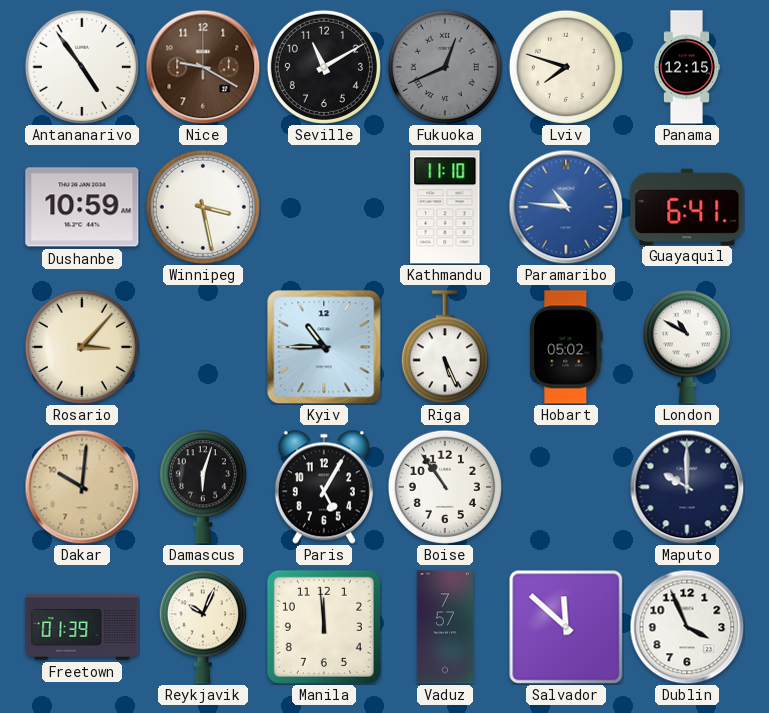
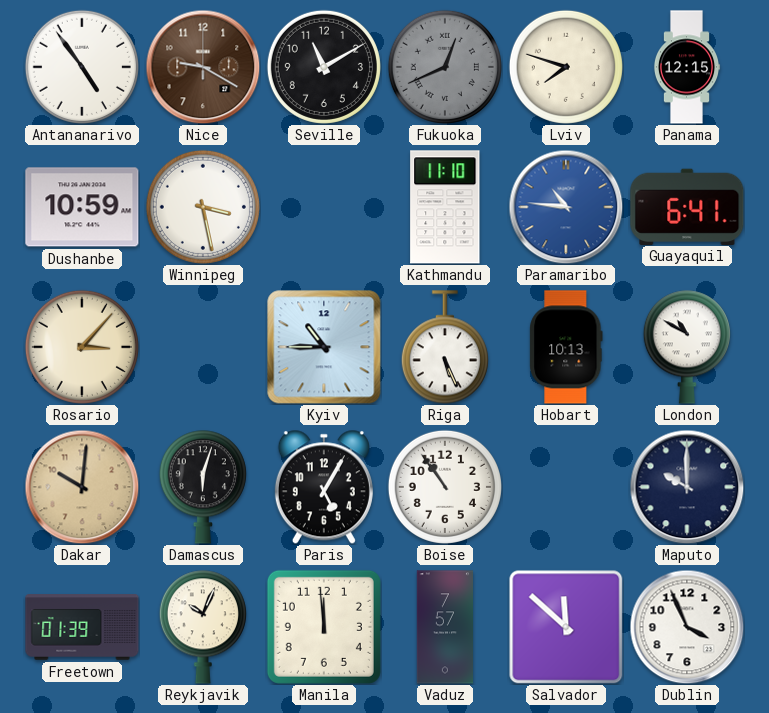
Hobart: 05:02 -> 10:13 (566, 347)
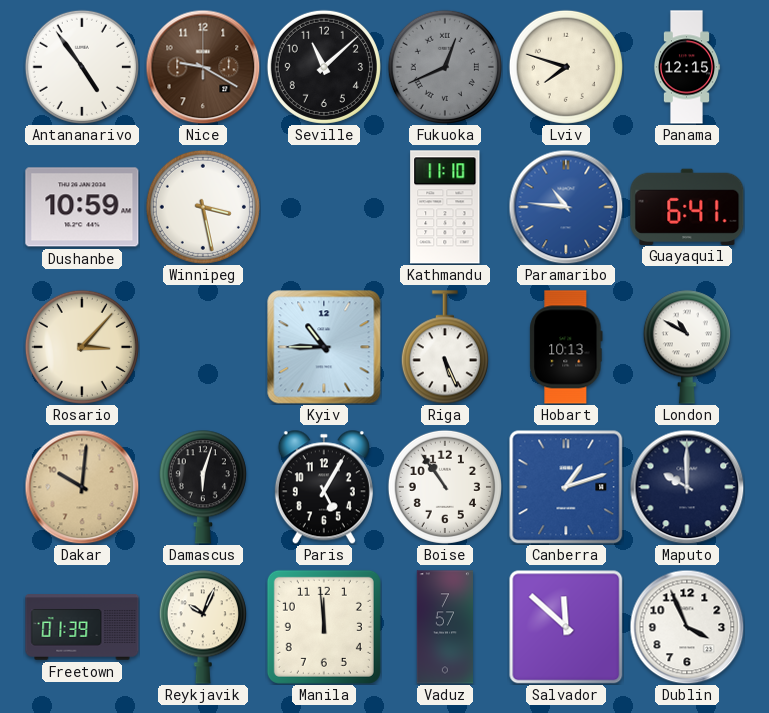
Seville: 11:10 -> 11:08 (324, 67)
Canberra: none -> 1:12 (566, 487)
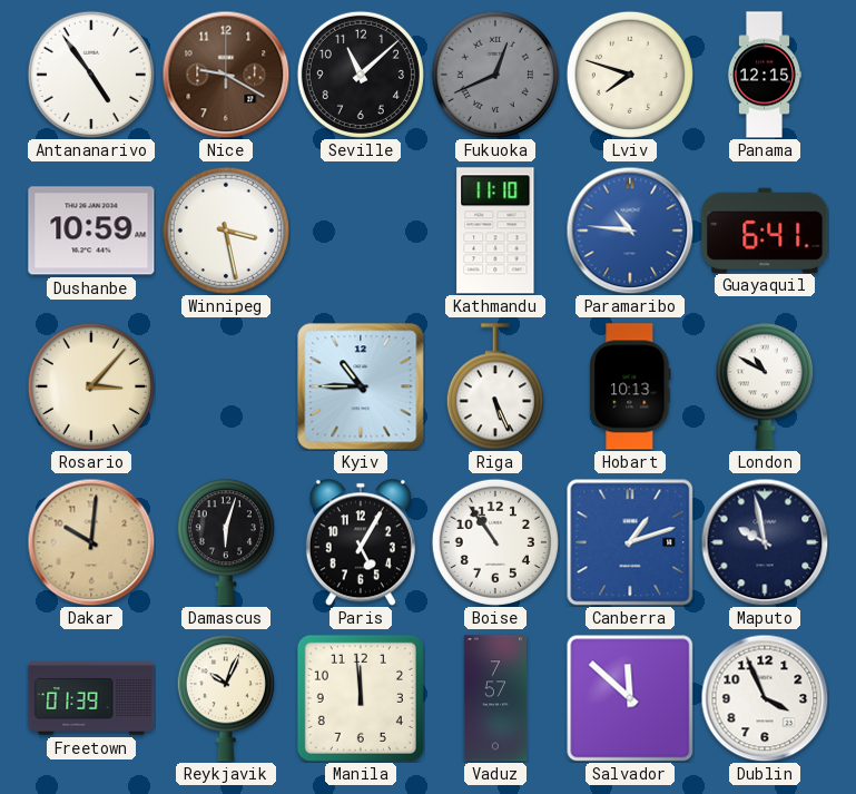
Maputo: 10:00 -> 9:58 (765, 542)
